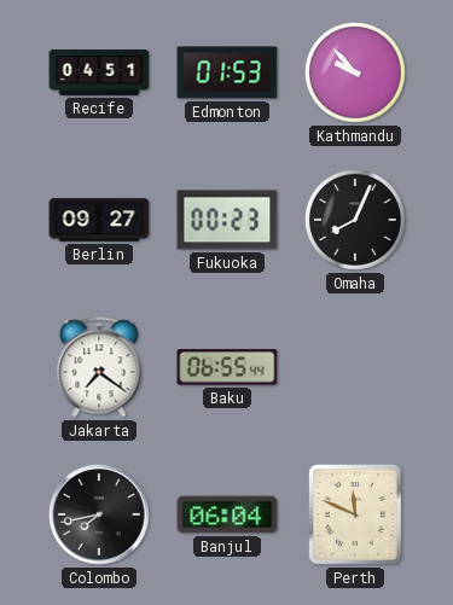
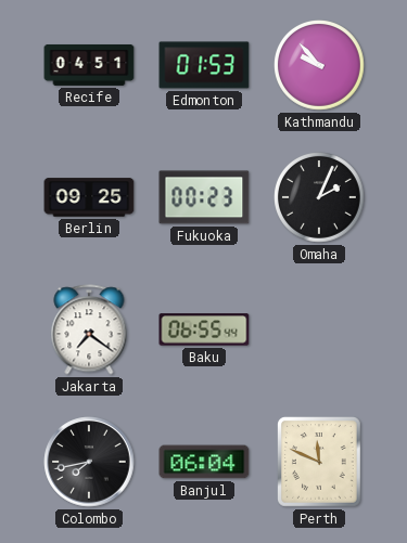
Berlin: 09:27 -> 09:25 (89, 197)
Omaha: 8:04 -> 2:04 (320, 198)
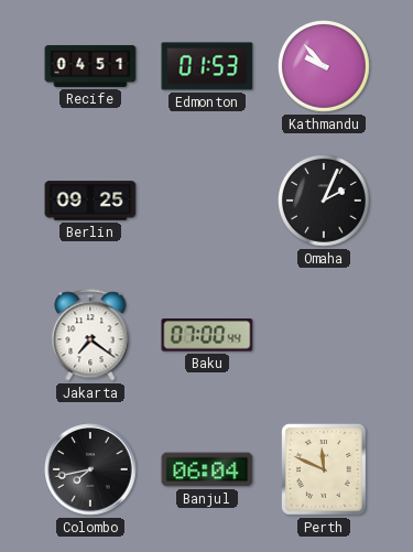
Fukuoka: 00:23 -> none (204, 197)
Baku: 06:55 -> 07:00 (207, 335)
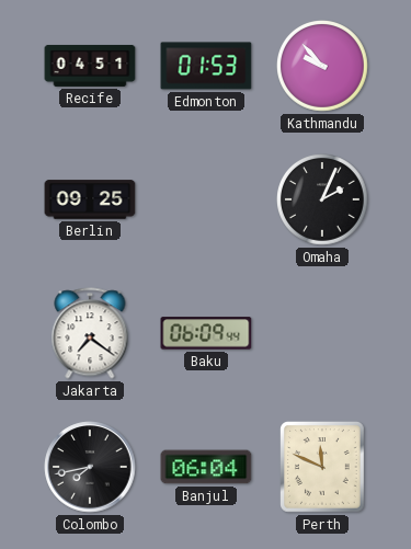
Baku: 07:00 -> 06:09 (206, 333)
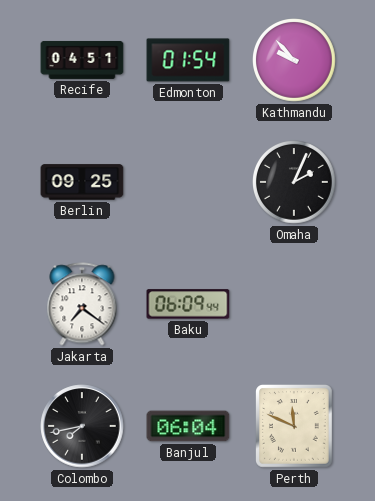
Edmonton: 01:53 -> 01:54 (188, 60)
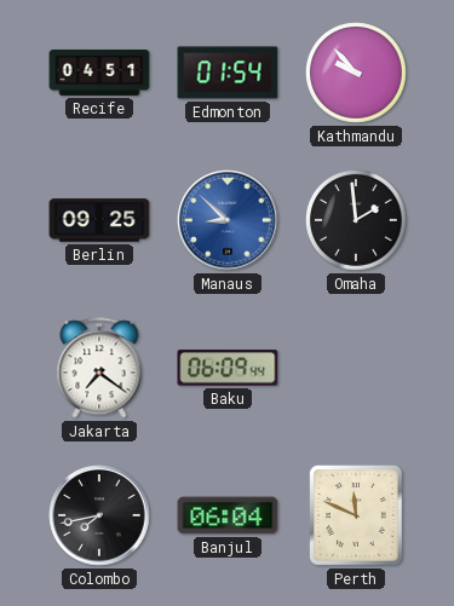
Manaus: none -> 8:52 (228, 220)
Omaha: 2:04 -> 1:59 (357, 221)
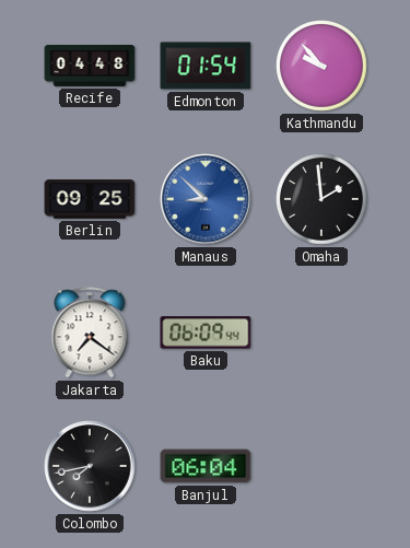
Recife: 04:51 -> 04:48 (90, 66)
Perth: 11:49 -> none (357, 516)
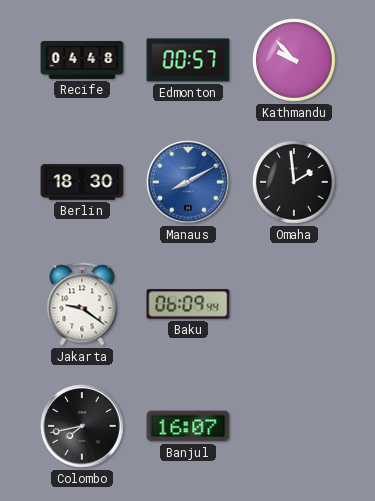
Edmonton: 01:54 -> 00:57 (188, 60)
Berlin: 09:25 -> 18:30 (82, 182)
Manaus: 8:52 -> 8:10 (188, 182)
Jakarta: 7:21 -> 9:21 (82, 304)
Banjul: 06:04 -> 16:07 (188, 426)
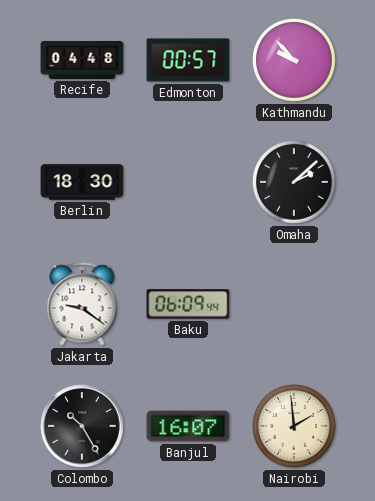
Manaus: 8:10 -> none (188, 182)
Omaha: 1:59 -> 2:08 (295, 183)
Colombo: 7:43 -> 10:25 (82, 426)
Nairobi: none -> 1:59 (295, 427)
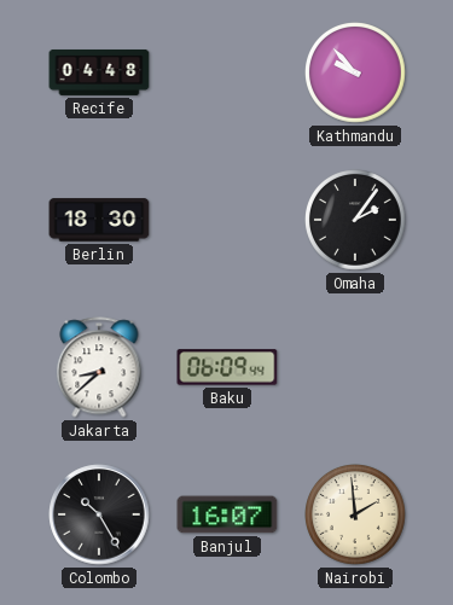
Edmonton: 00:57 -> none (188, 60)
Omaha: 2:08 -> 2:06 (356, 221)
Jakarta: 9:21 -> 8:38 (99, 367)
